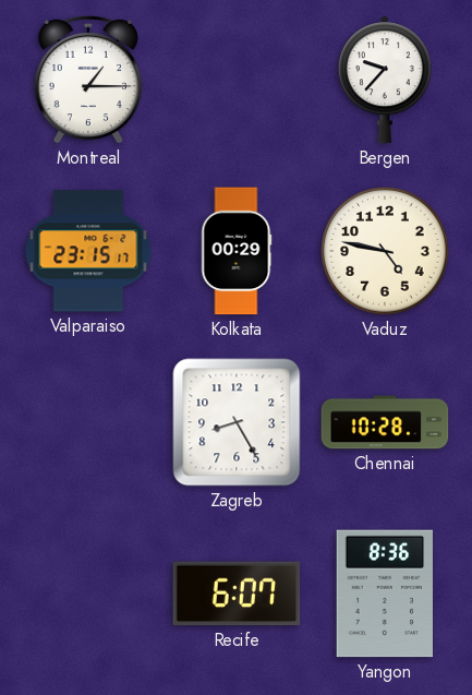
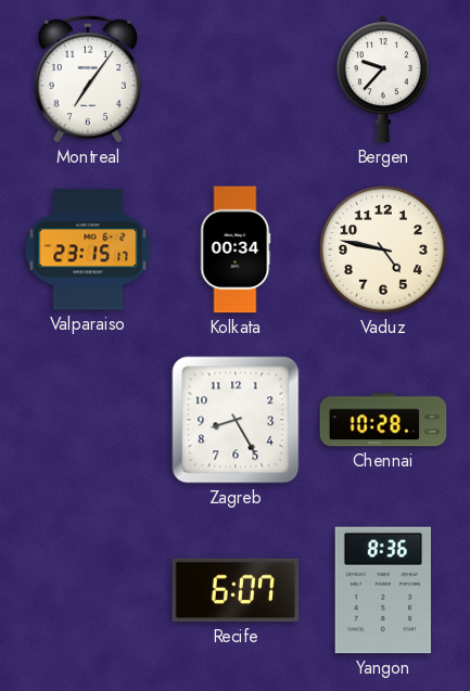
Montreal: 1:15 -> 7:06 (88, 79)
Kolkata: 00:29 -> 00:34 (236, 249)
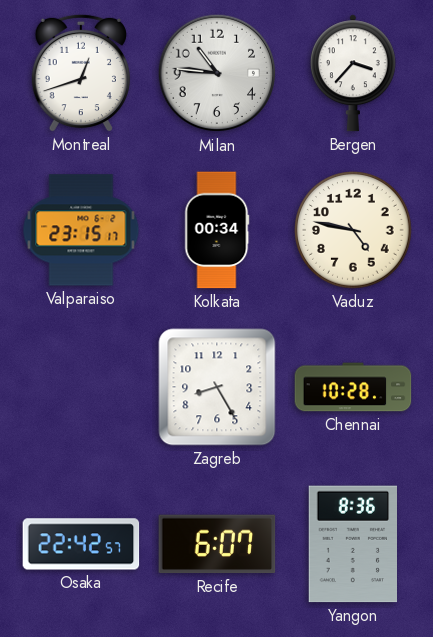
Montreal: 7:06 -> 12:42 (81, 73)
Milan: none -> 10:46 (217, 73)
Bergen: 9:37 -> 3:37 (353, 73)
Osaka: none -> 22:42 (81, 544)
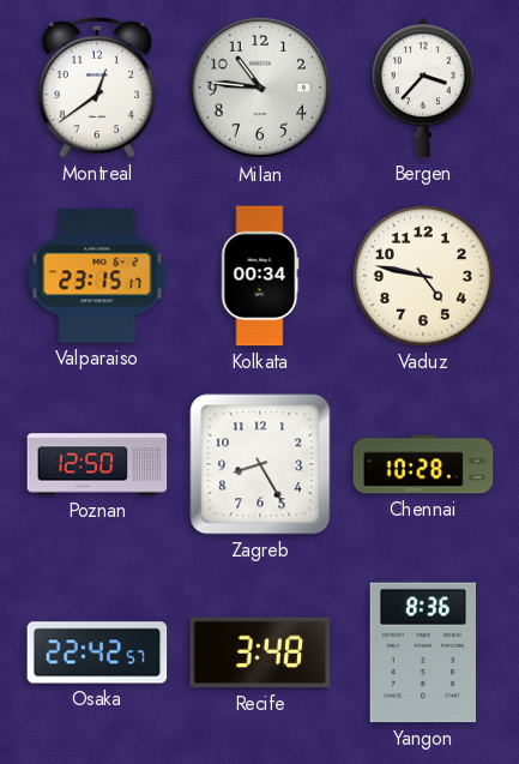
Montreal: 12:42 -> 12:39 (97, 88)
Poznan: none -> 12:50 (97, 464)
Recife: 6:07 -> 3:48 (260, 652)
